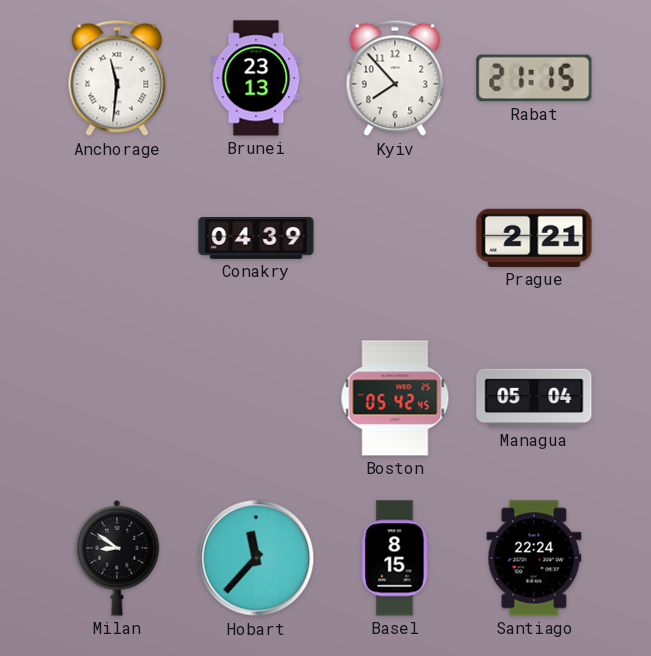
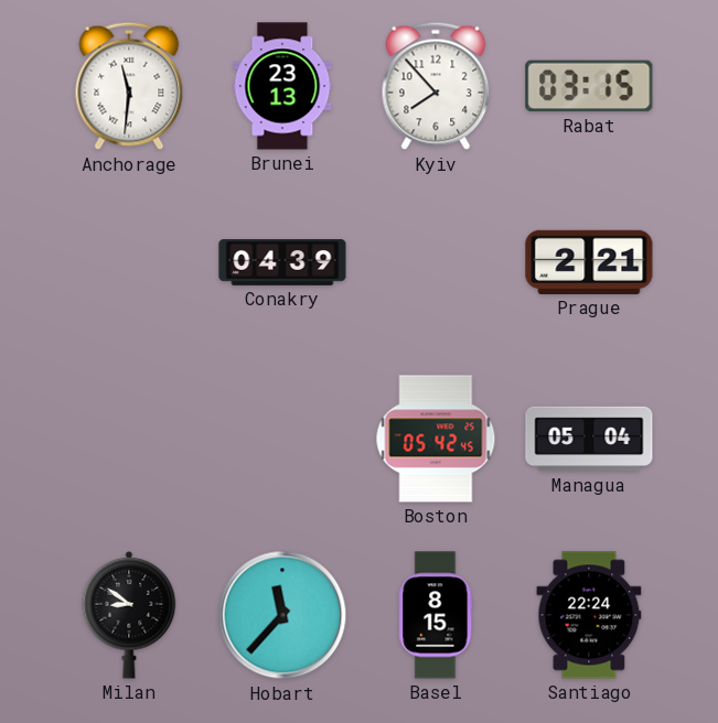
Rabat: 21:15 -> 03:15 (589, 86)
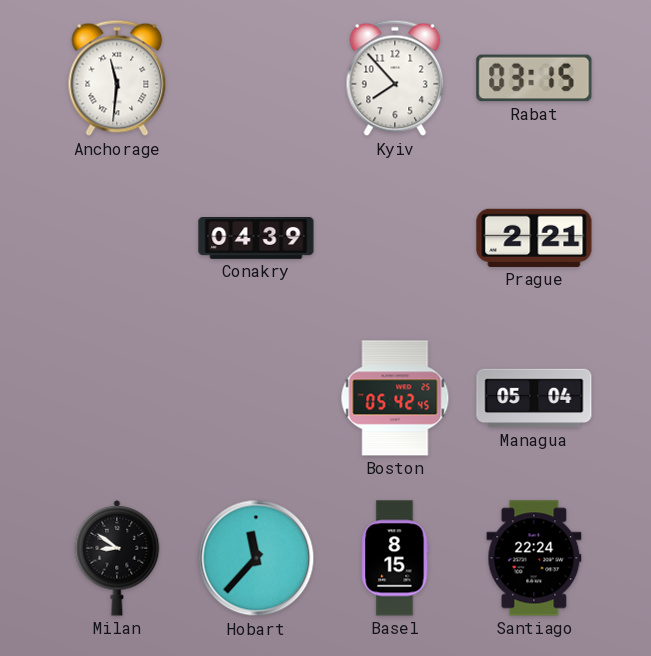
Brunei: 23:13 -> none (282, 86)
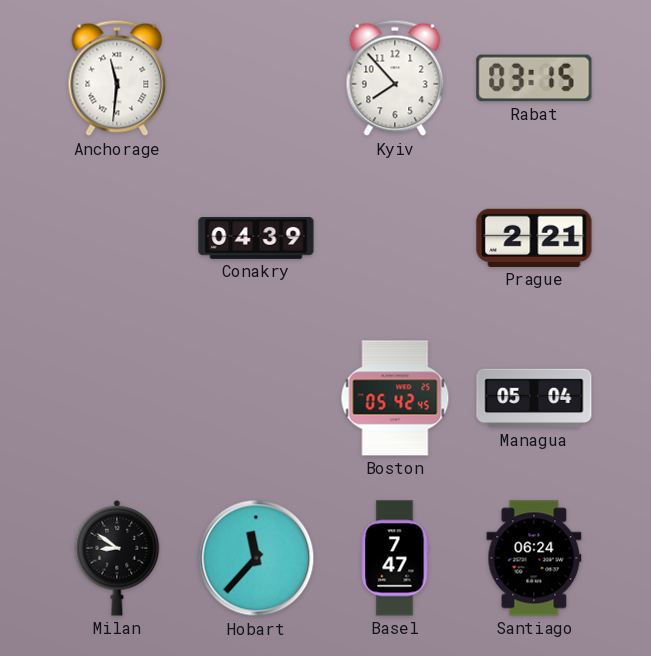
Basel: 8:15 -> 7:47 (395, 558)
Santiago: 22:24 -> 06:24 (534, 558)
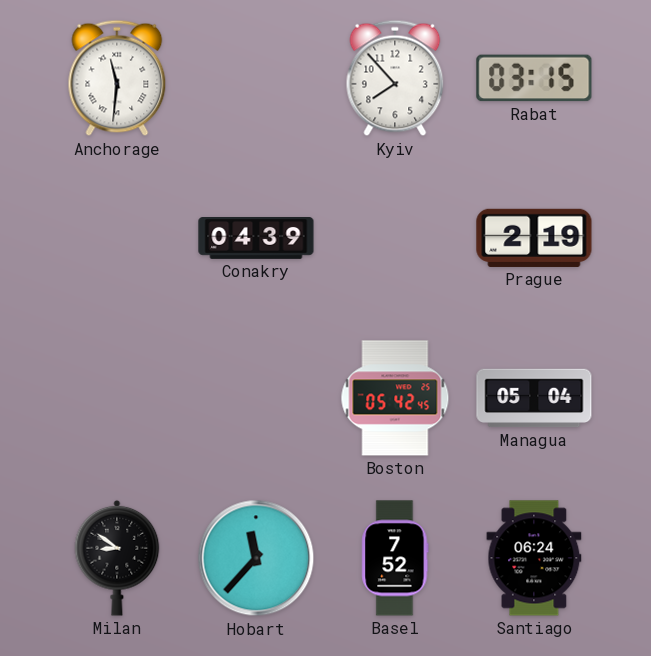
Prague: 2:21 -> 2:19 (534, 238)
Basel: 7:47 -> 7:52 (395, 558)
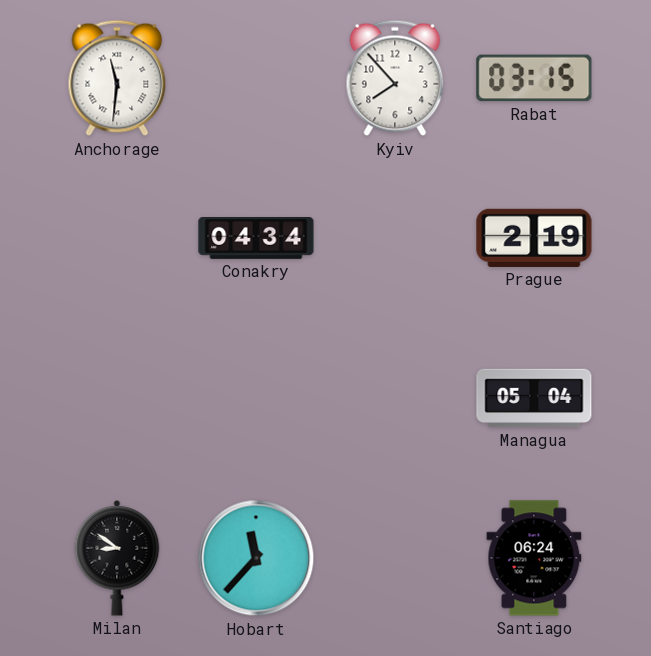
Conakry: 04:39 -> 04:34 (256, 239)
Boston: 05:42 -> none (395, 398)
Basel: 7:52 -> none (395, 558)
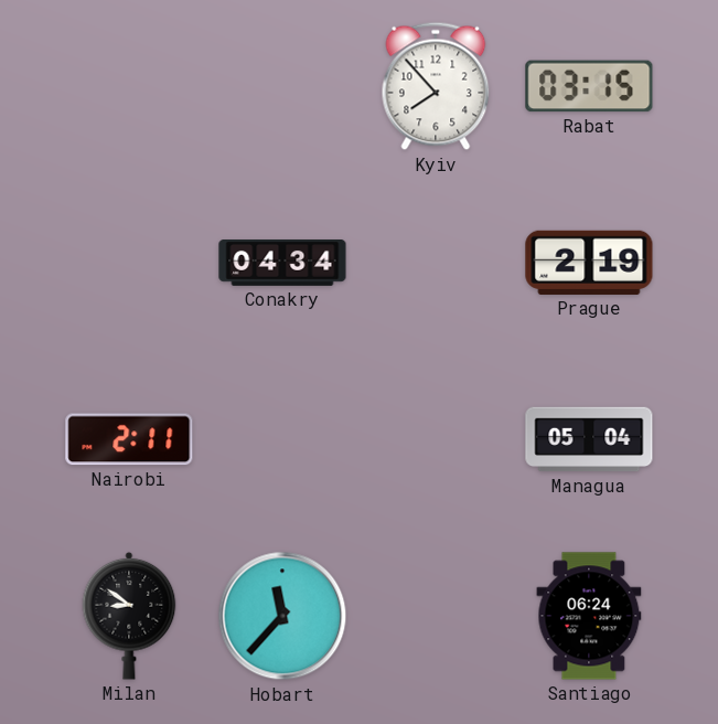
Anchorage: 11:31 -> none (117, 78)
Nairobi: none -> 2:11 (129, 439)
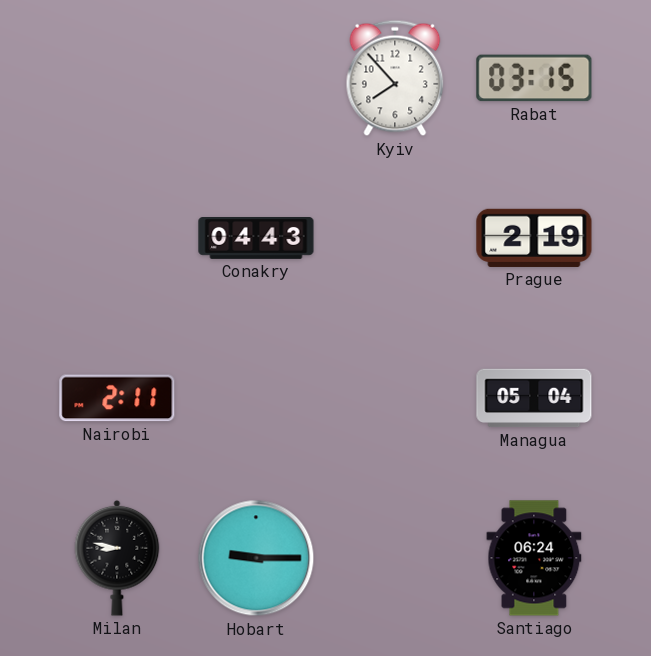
Conakry: 04:34 -> 04:43 (256, 239)
Milan: 8:51 -> 8:47 (117, 558)
Hobart: 11:37 -> 9:15 (256, 558)
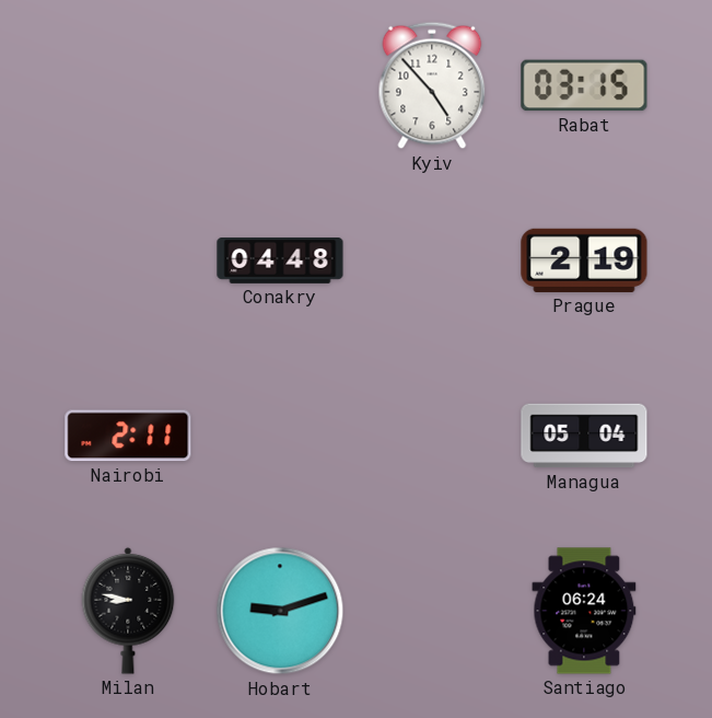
Kyiv: 7:53 -> 4:53 (432, 85)
Conakry: 04:43 -> 04:48 (280, 262)
Hobart: 9:15 -> 9:12 (280, 611)
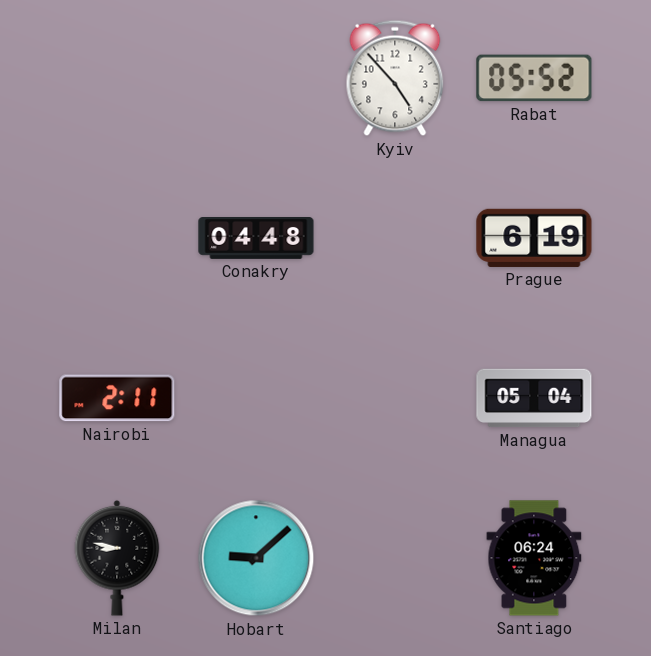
Rabat: 03:15 -> 05:52 (534, 78)
Prague: 2:19 -> 6:19 (534, 238)
Hobart: 9:12 -> 9:08 (256, 558)
